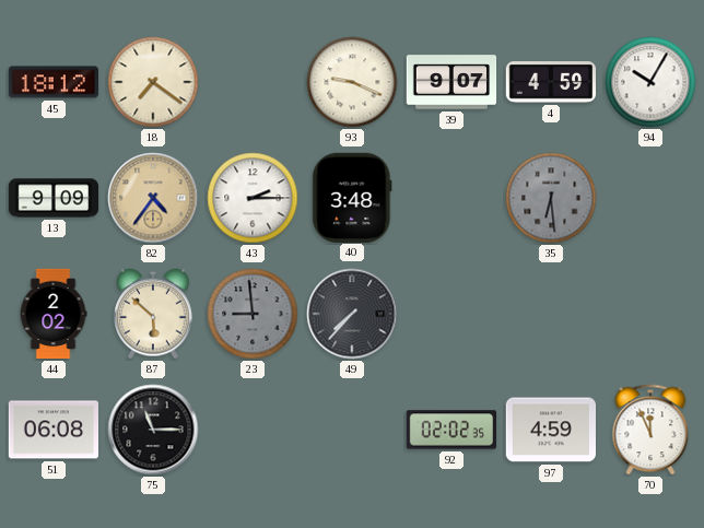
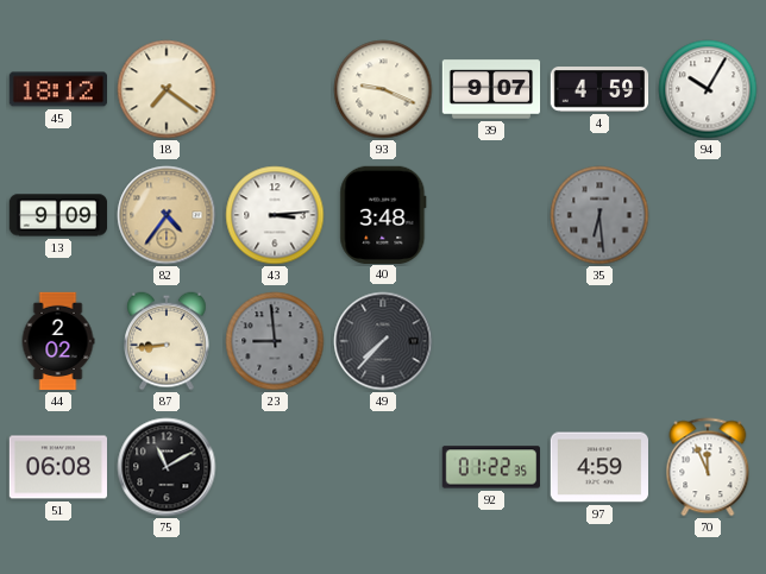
43: 2:15 -> 3:14 (275, 215)
87: 5:52 -> 8:44 (168, 341)
75: 11:15 -> 11:10 (167, 467)
92: 02:02 -> 01:22 (490, 467)
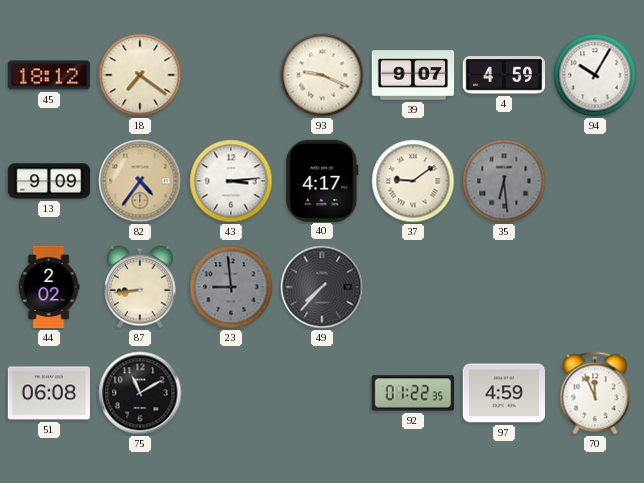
40: 3:48 -> 4:17 (322, 180)
37: none -> 9:09 (413, 181)
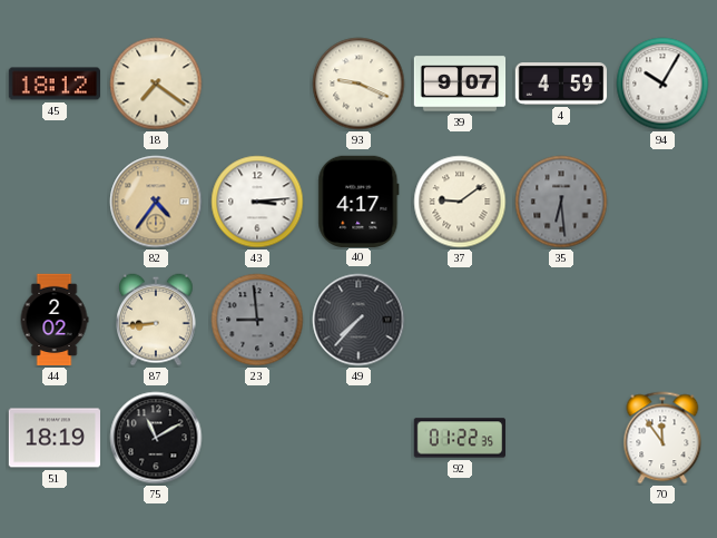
13: 9:09 -> none (49, 181)
51: 06:08 -> 18:19 (53, 438)
97: 4:59 -> none (503, 393)
70: 11:56 -> 11:54 (662, 438)
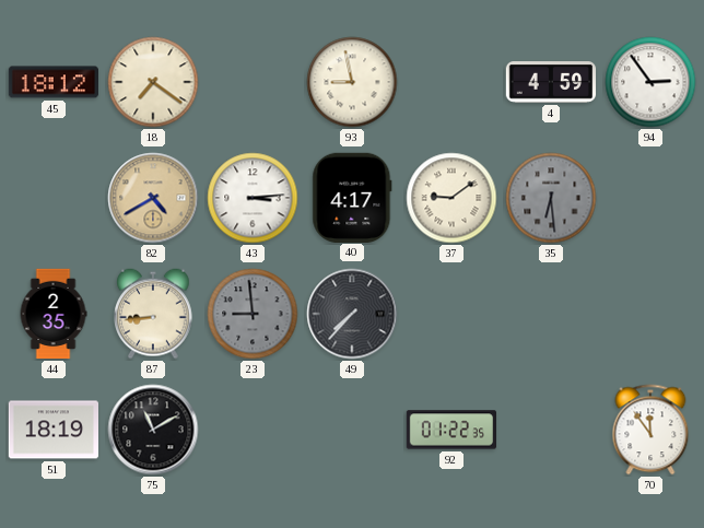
93: 9:19 -> 8:58 (352, 82)
39: 9:07 -> none (460, 84)
94: 10:05 -> 2:54 (650, 82)
82: 4:36 -> 4:40 (153, 198)
44: 2:02 -> 2:35 (54, 314)
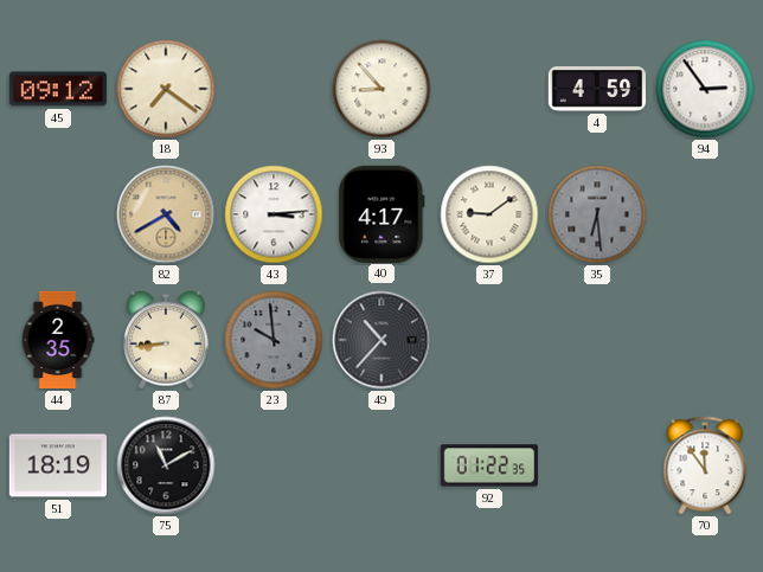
45: 18:12 -> 09:12 (57, 89)
93: 8:58 -> 8:53 (381, 89)
23: 8:59 -> 9:59 (274, 340)
49: 7:37 -> 10:37 (381, 340)
